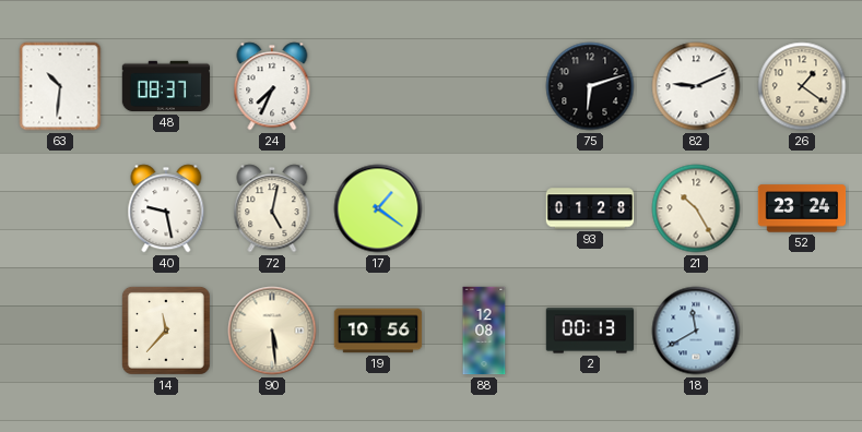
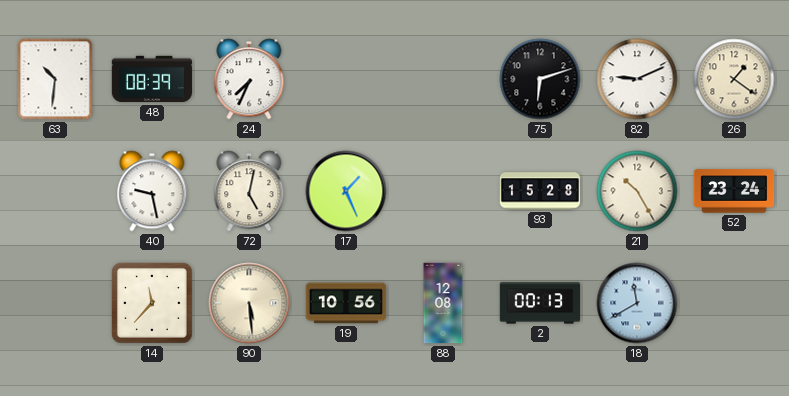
48: 08:37 -> 08:39 (152, 79)
17: 1:21 -> 1:26 (346, 191)
93: 01:28 -> 15:28 (540, 191)
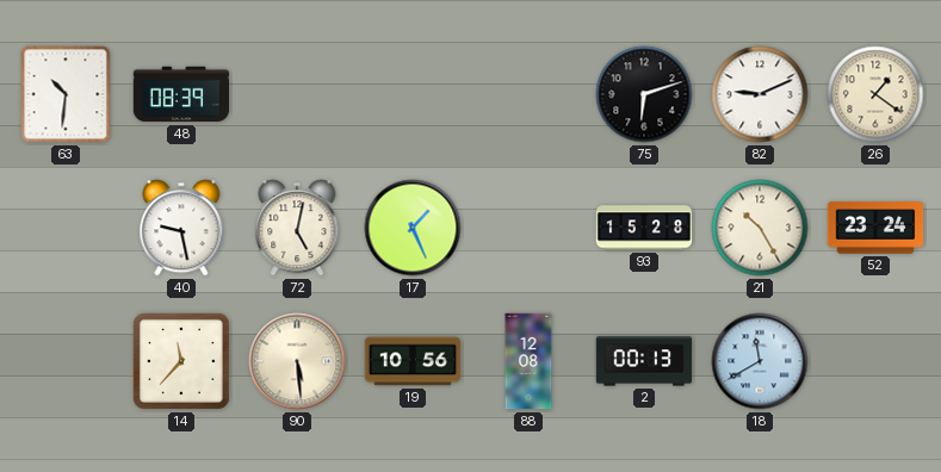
24: 7:34 -> none (249, 79)
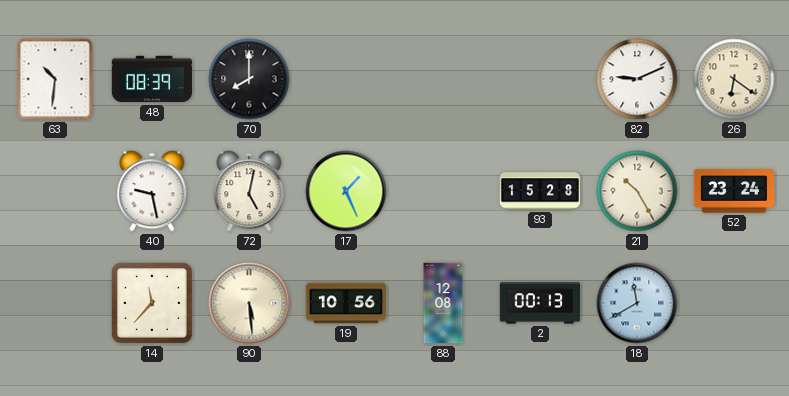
70: none -> 8:00 (249, 79)
75: 6:12 -> none (644, 94)
26: 1:21 -> 6:21 (734, 79)
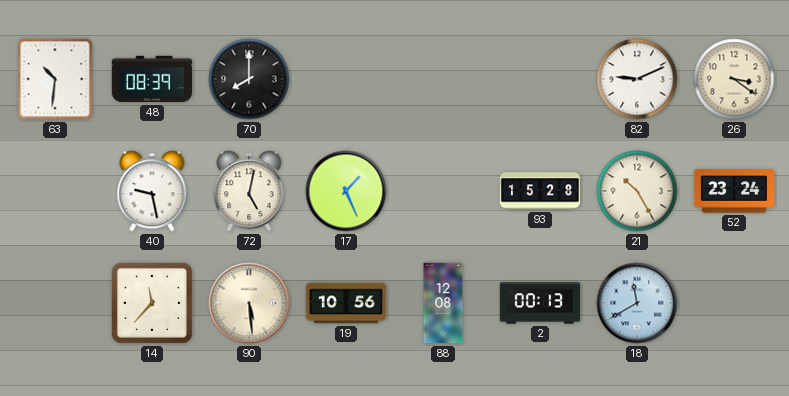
26: 6:21 -> 3:21 (734, 79)
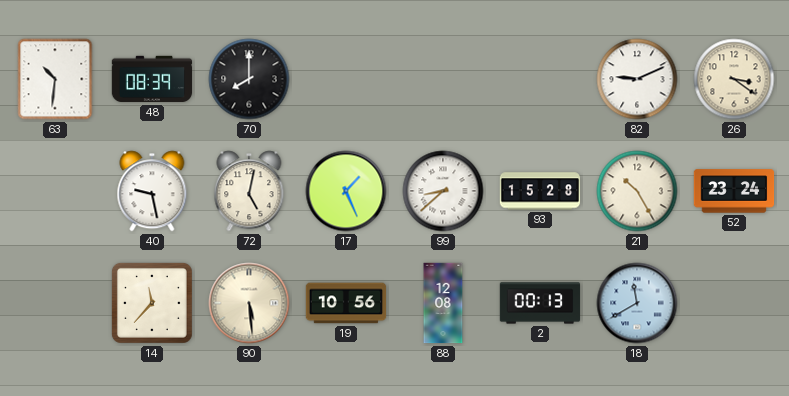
99: none -> 8:38 (443, 191)
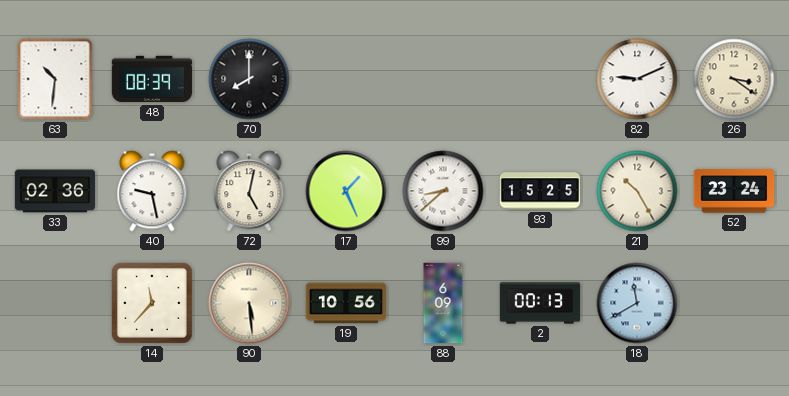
33: none -> 02:36 (55, 191)
93: 15:28 -> 15:25 (540, 191)
88: 12:08 -> 6:09 (443, 303)
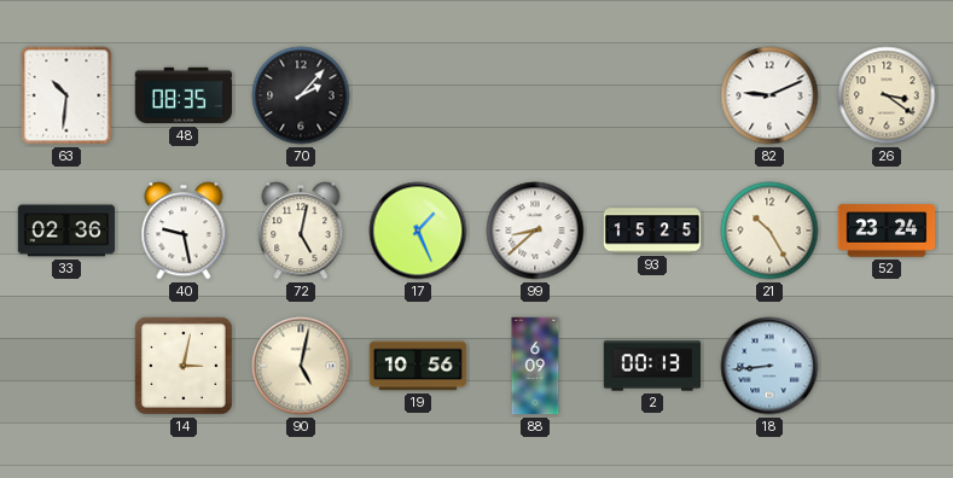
48: 08:39 -> 08:35 (184, 95)
70: 8:00 -> 2:07 (301, 95)
14: 11:37 -> 3:02 (184, 366)
90: 5:29 -> 5:02 (301, 366)
18: 11:40 -> 8:44 (769, 366)
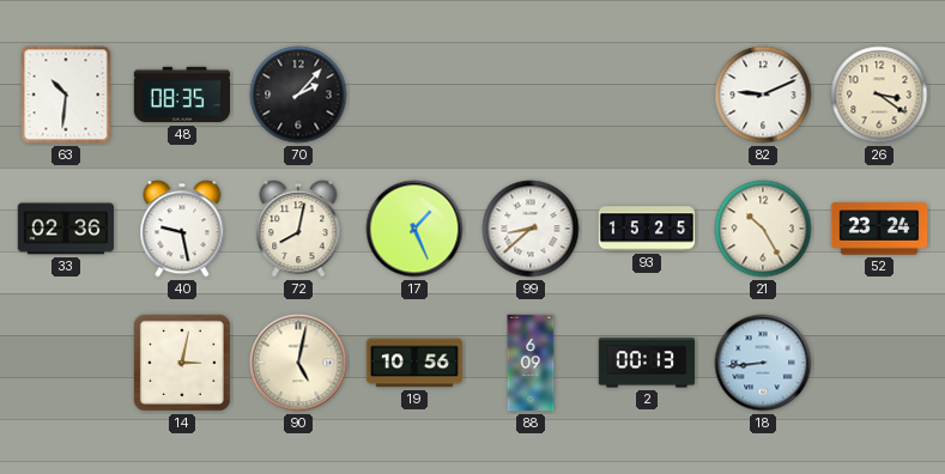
72: 5:02 -> 8:02 (298, 229)
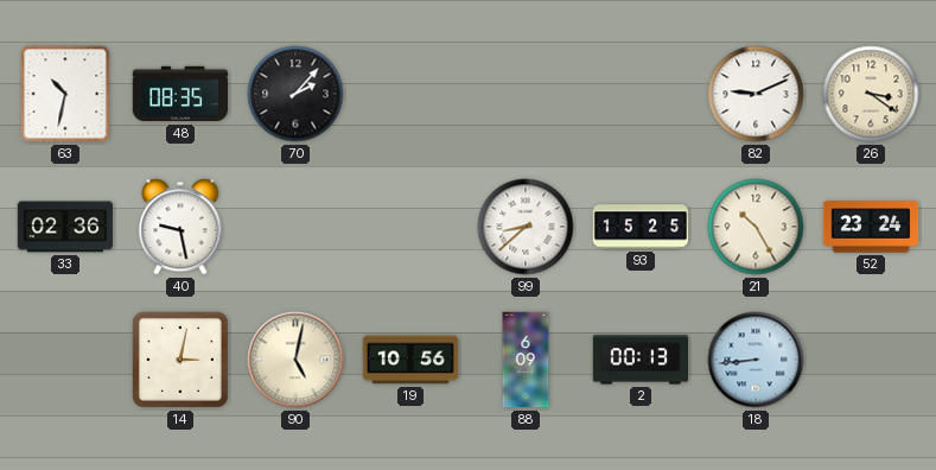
63: 10:31 -> 10:32 (65, 94)
72: 8:02 -> none (298, 229)
17: 1:26 -> none (414, 229)
